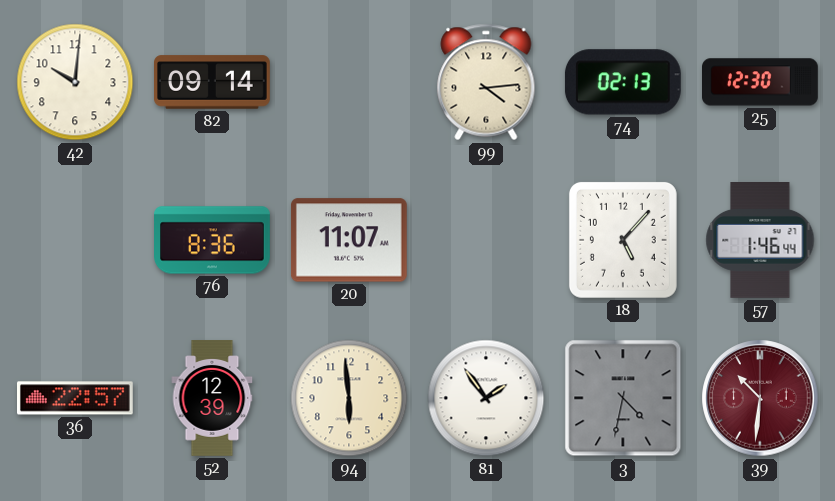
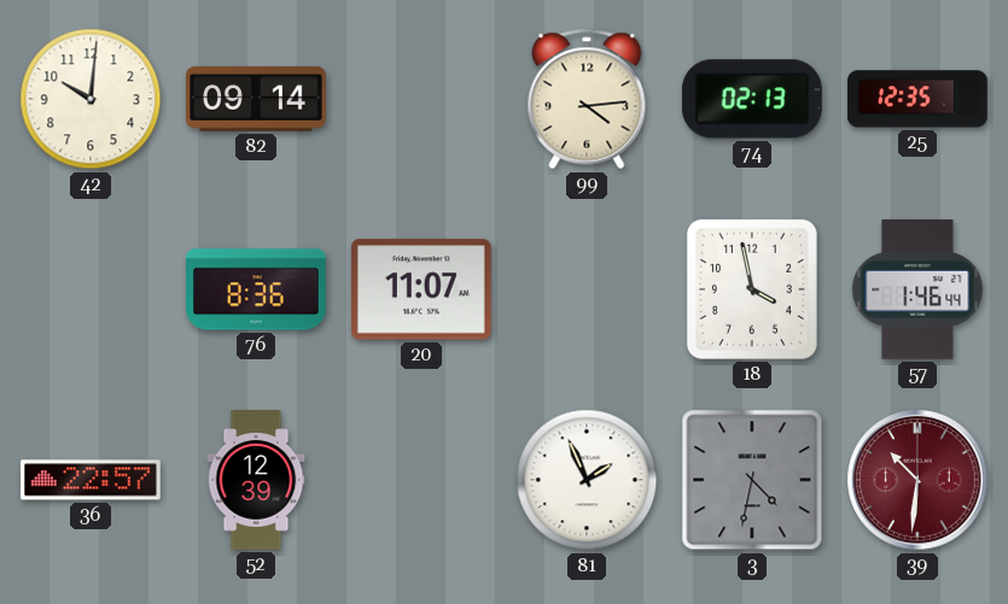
25: 12:30 -> 12:35 (919, 99)
18: 5:07 -> 3:58 (752, 289)
94: 5:59 -> none (349, 398)
81: 1:54 -> 1:56 (587, 480)
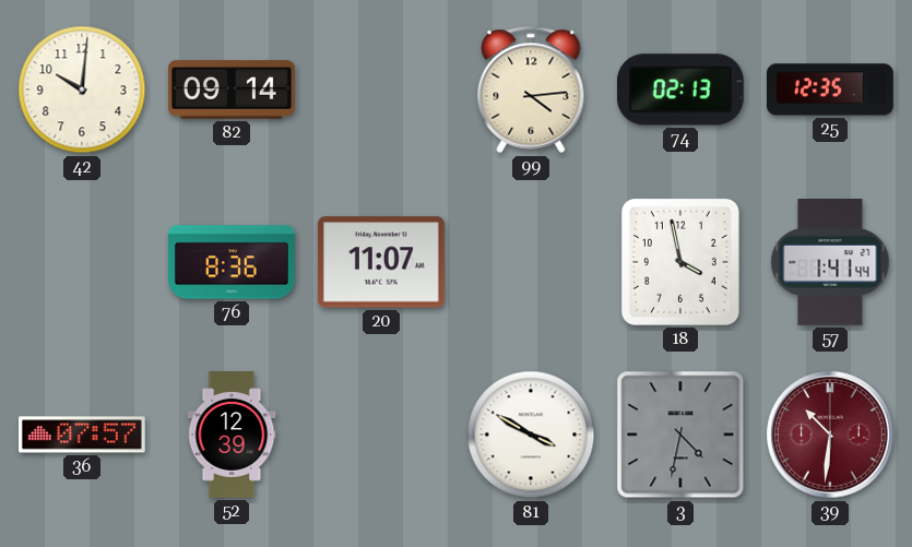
57: 1:46 -> 1:41 (830, 263)
36: 22:57 -> 07:57 (83, 435)
81: 1:56 -> 3:50 (531, 435)
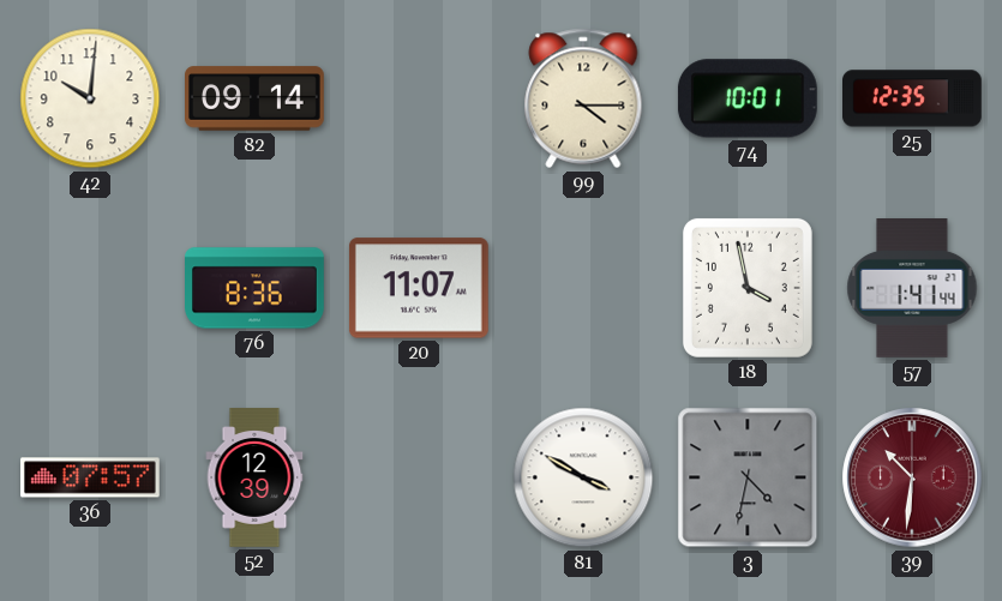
99: 4:14 -> 4:15 (583, 98)
74: 02:13 -> 10:01 (748, 98)
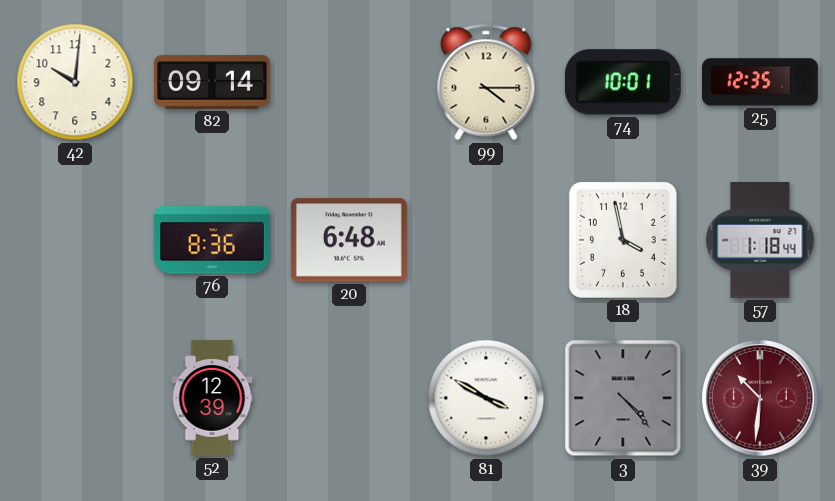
20: 11:07 -> 6:48 (349, 240)
57: 1:41 -> 1:18 (760, 241)
36: 07:57 -> none (91, 477)
3: 4:32 -> 4:23 (623, 398)
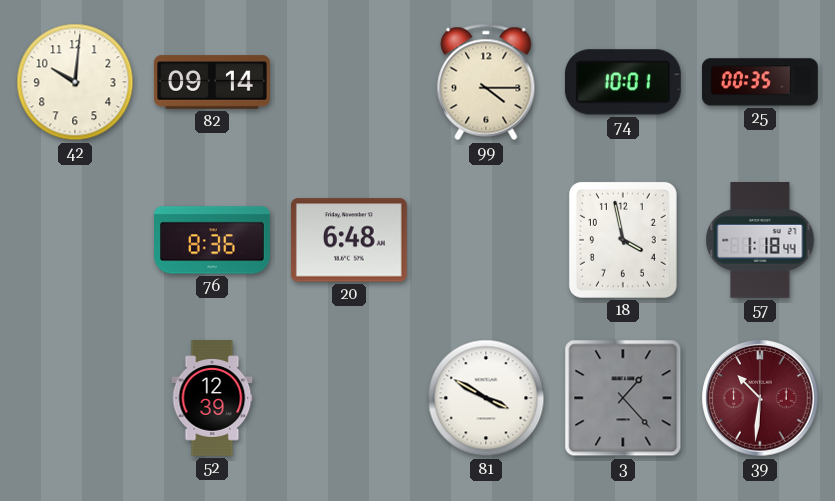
25: 12:35 -> 00:35 (761, 82)
3: 4:23 -> 1:23 (623, 398)
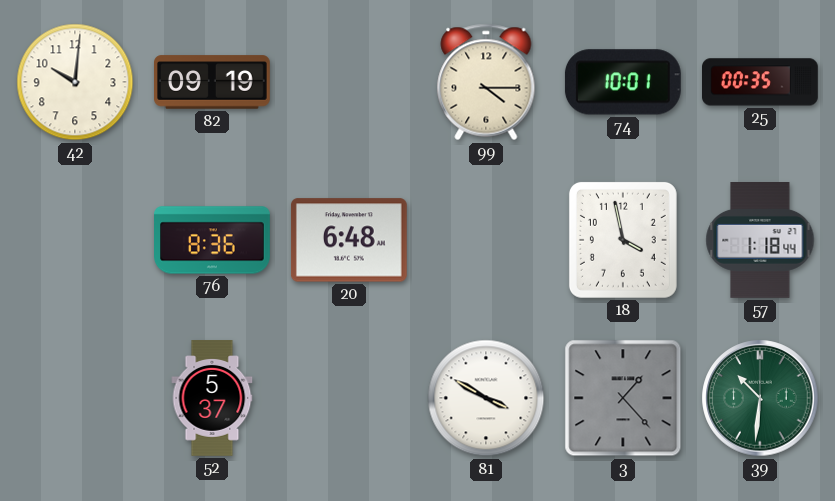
82: 09:14 -> 09:19 (213, 82)
52: 12:39 -> 5:37 (212, 398)
39 dial: burgundy -> green (760, 398)
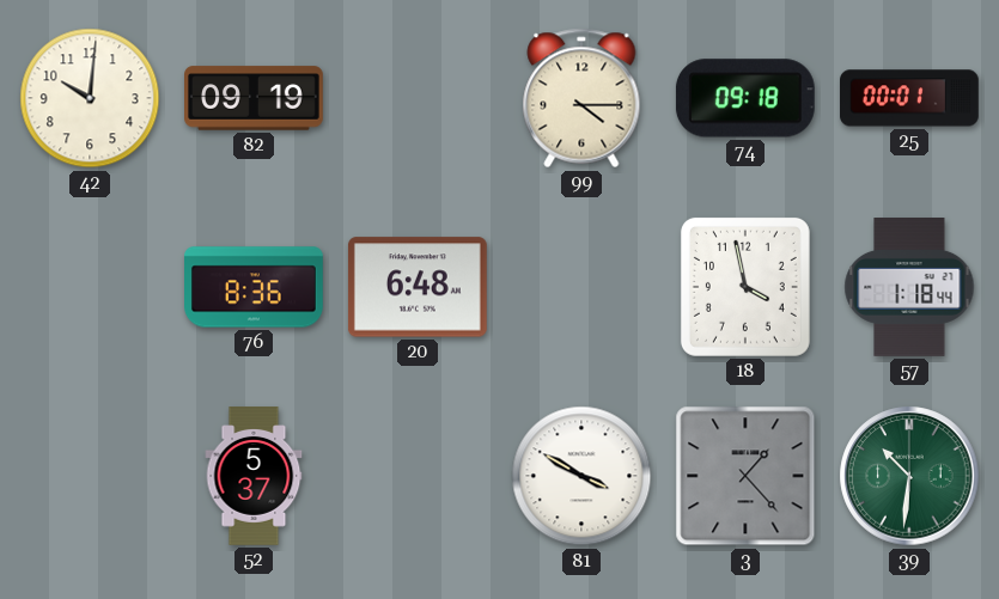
74: 10:01 -> 09:18 (745, 98)
25: 00:35 -> 00:01 (910, 98)
